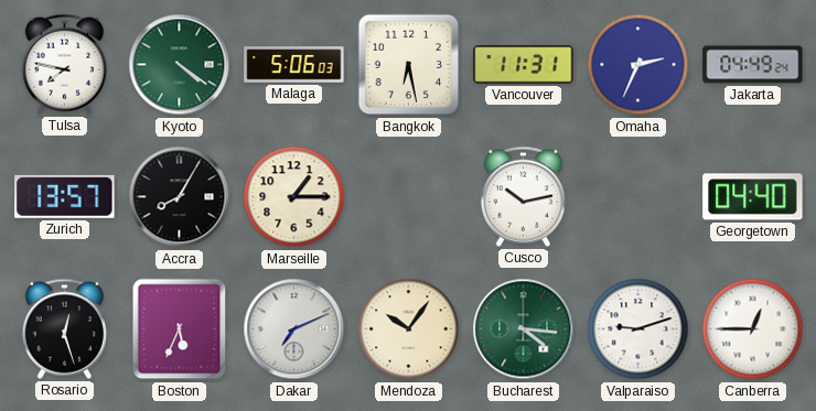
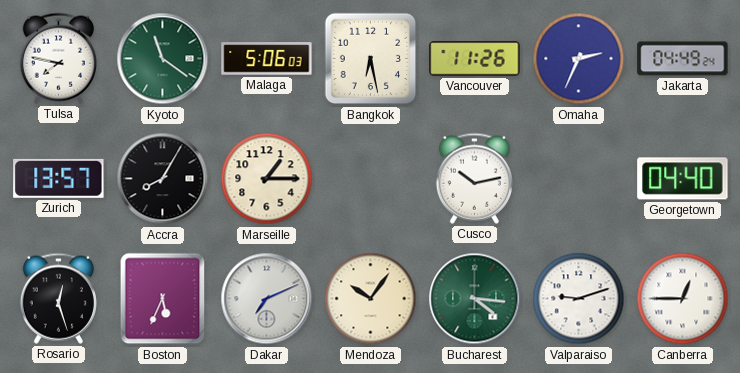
Kyoto: 4:21 -> 11:21 (163, 59)
Vancouver: 11:31 -> 11:26 (475, 59)
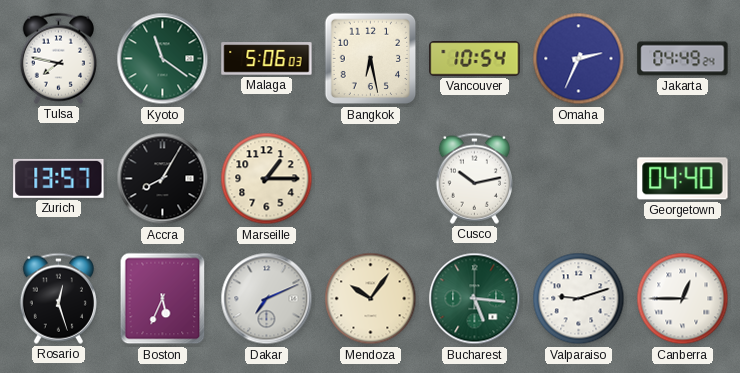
Vancouver: 11:26 -> 10:54 (475, 59)
Bucharest: 4:16 -> 5:16 (475, 299)
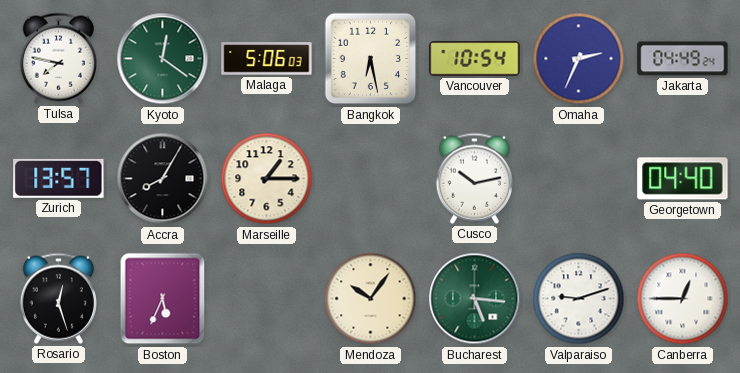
Kyoto: 11:21 -> 12:21 (163, 59)
Dakar: 7:11 -> none (267, 299)
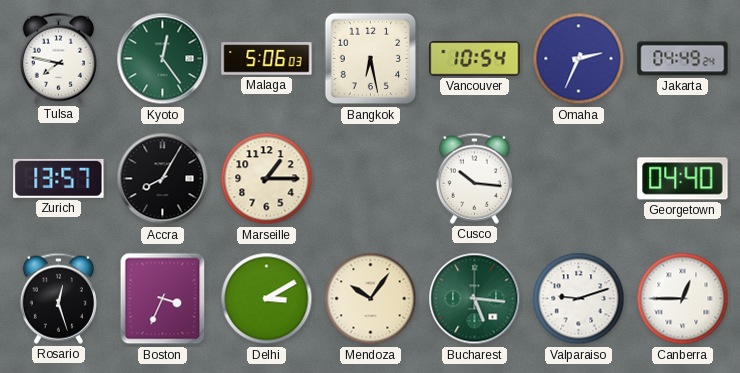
Kyoto: 12:21 -> 12:24 (163, 59)
Cusco: 10:13 -> 10:16 (474, 178)
Boston: 5:34 -> 3:34 (163, 299)
Delhi: none -> 3:10 (267, 299)
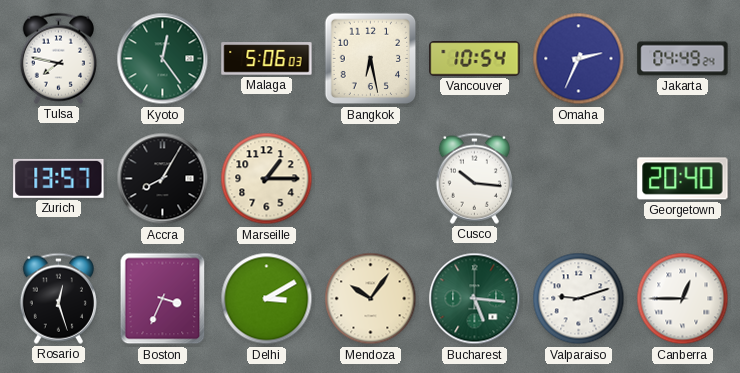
Georgetown: 04:40 -> 20:40 (683, 179)
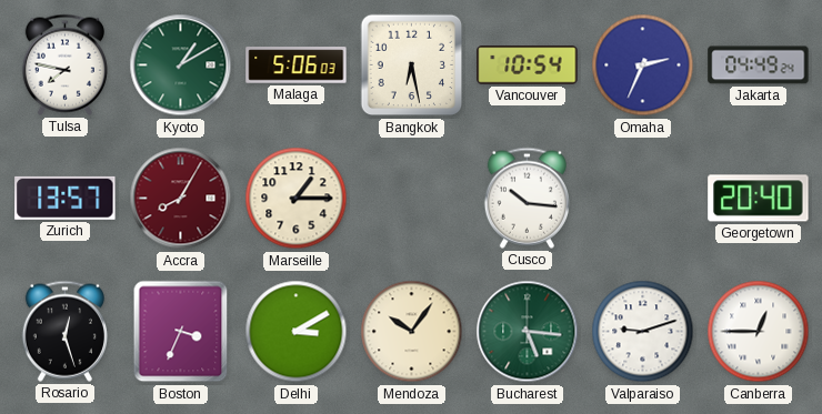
Kyoto: 12:24 -> 1:10 (181, 65)
Accra dial: black -> burgundy (181, 199)
